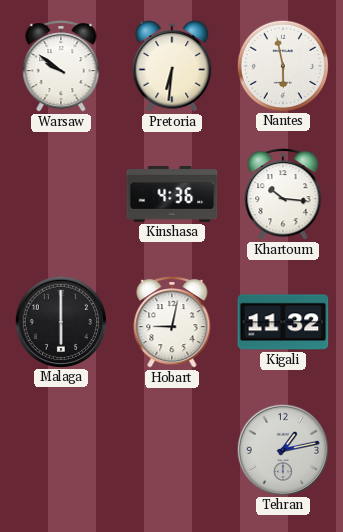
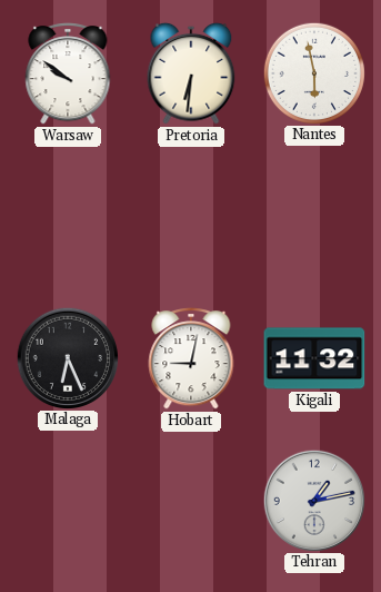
Kinshasa: 4:36 -> none (172, 195)
Khartoum: 10:16 -> none (283, 194)
Malaga: 6:00 -> 6:26 (67, 357)
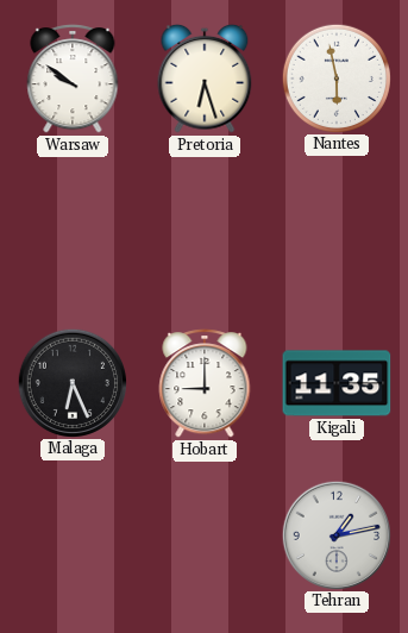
Pretoria: 6:31 -> 6:27 (205, 79)
Hobart: 9:02 -> 9:00 (205, 383)
Kigali: 11:32 -> 11:35 (337, 383)
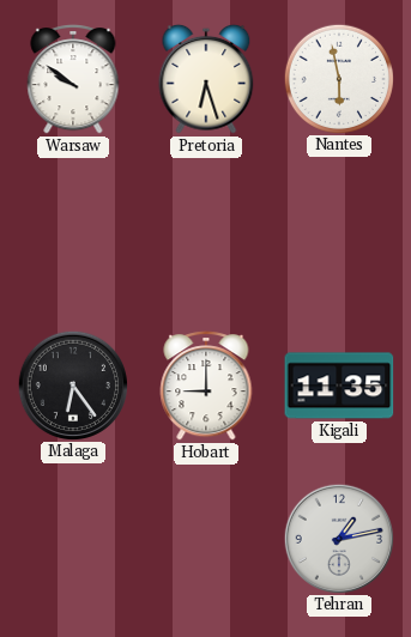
Malaga: 6:26 -> 6:24 (72, 384)
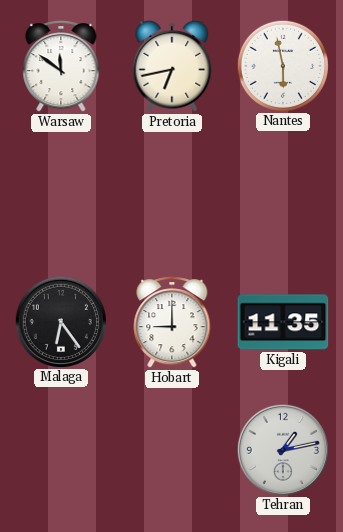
Warsaw: 9:51 -> 11:51 (61, 66)
Pretoria: 6:27 -> 6:43 (172, 66)
